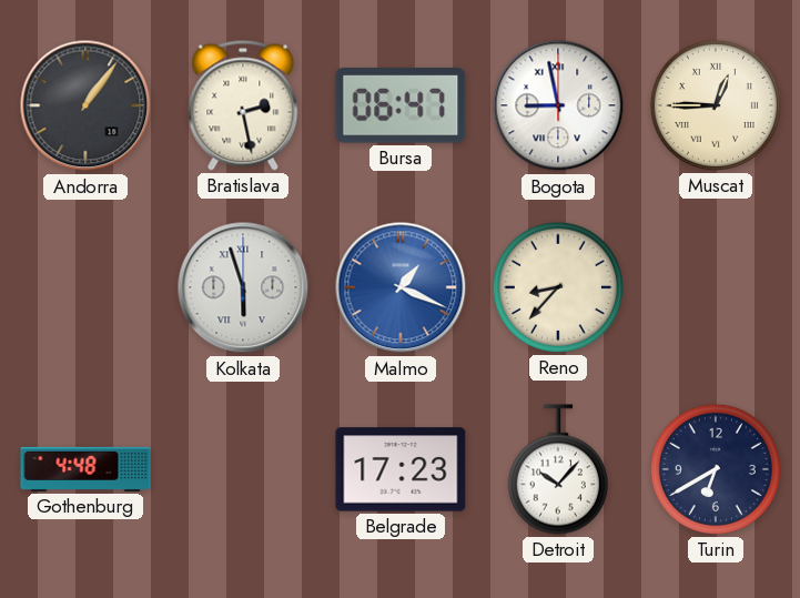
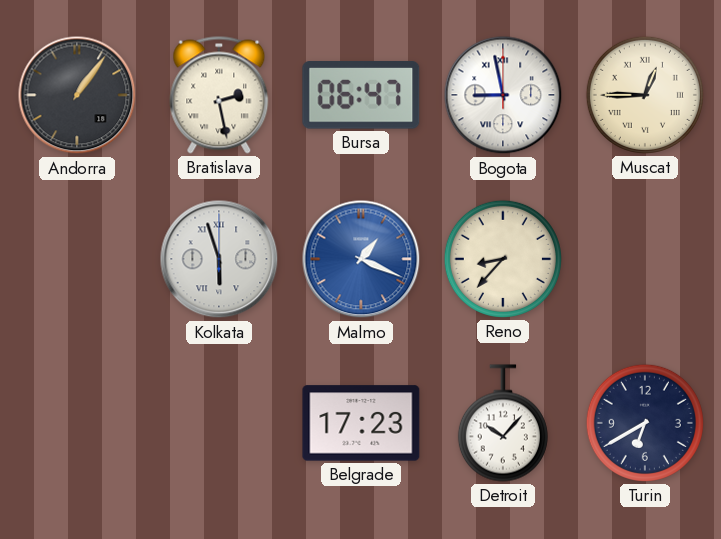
Gothenburg: 4:48 -> none (85, 469)
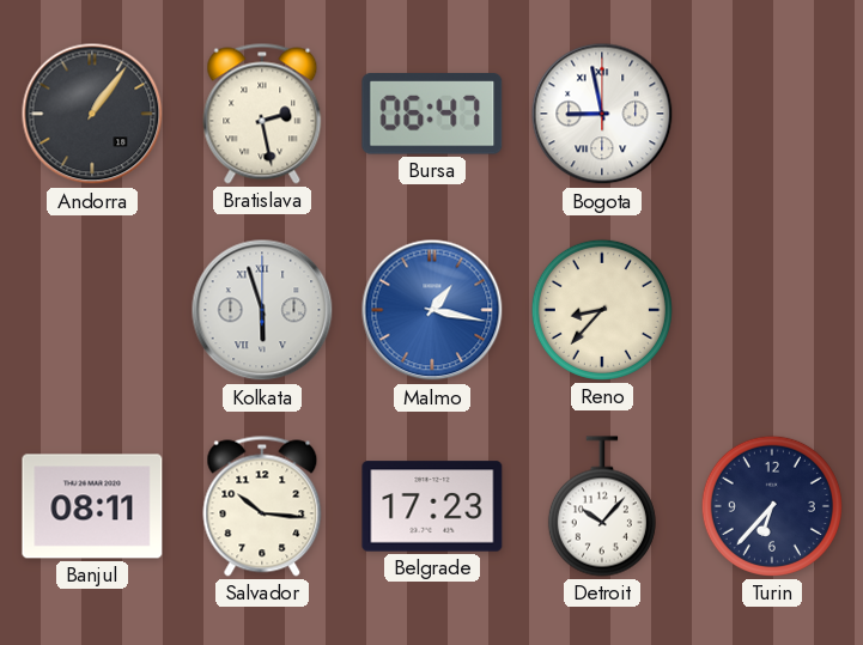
Muscat: 12:45 -> none (645, 95)
Malmo: 1:19 -> 1:17 (432, 310)
Banjul: none -> 08:11 (92, 506)
Salvador: none -> 10:16 (262, 506)
Turin: 6:40 -> 6:37 (772, 506)
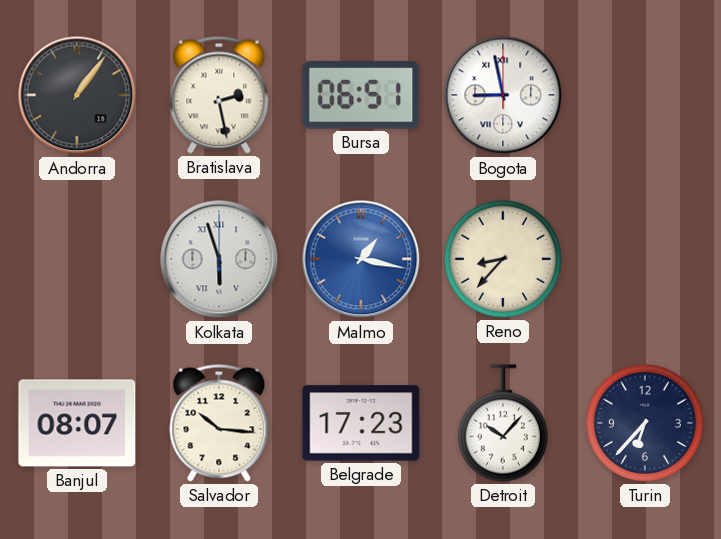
Bursa: 06:47 -> 06:51 (361, 96)
Banjul: 08:11 -> 08:07 (77, 423)
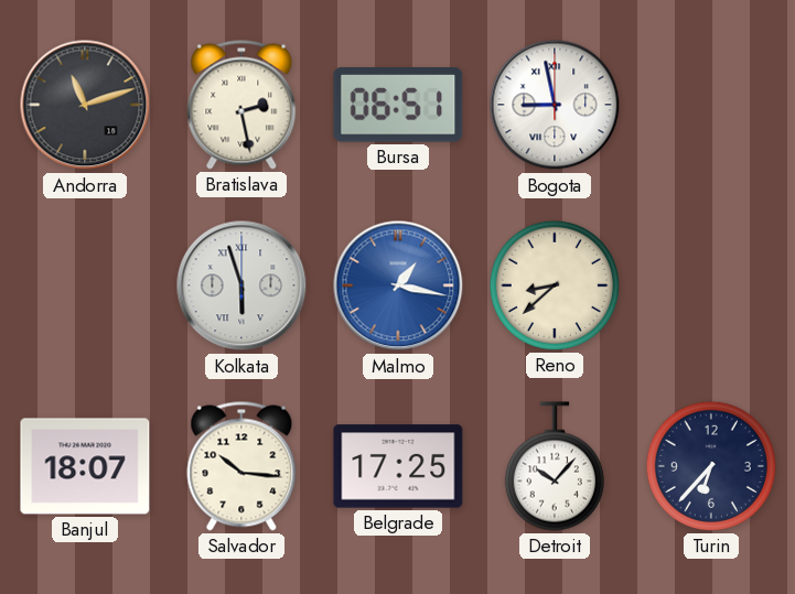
Andorra: 1:06 -> 11:12 (85, 105)
Reno: 8:37 -> 8:38 (555, 285)
Banjul: 08:07 -> 18:07 (85, 466)
Belgrade: 17:23 -> 17:25 (398, 466)
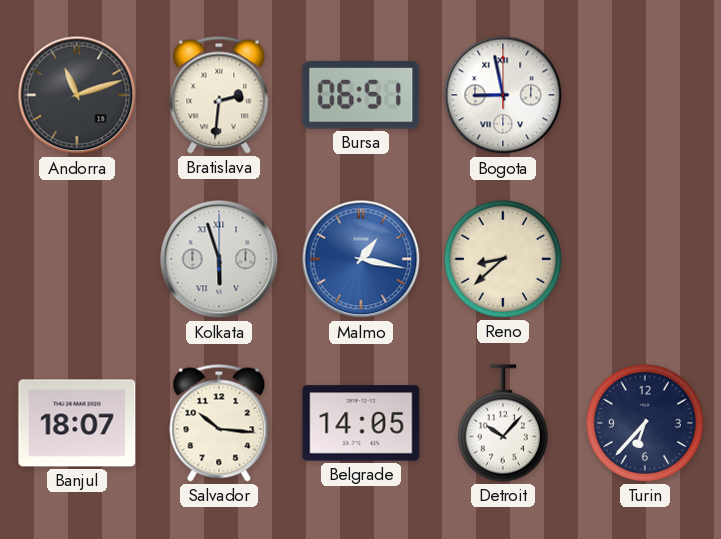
Bratislava: 2:28 -> 2:31 (219, 95)
Belgrade: 17:25 -> 14:05 (361, 423)
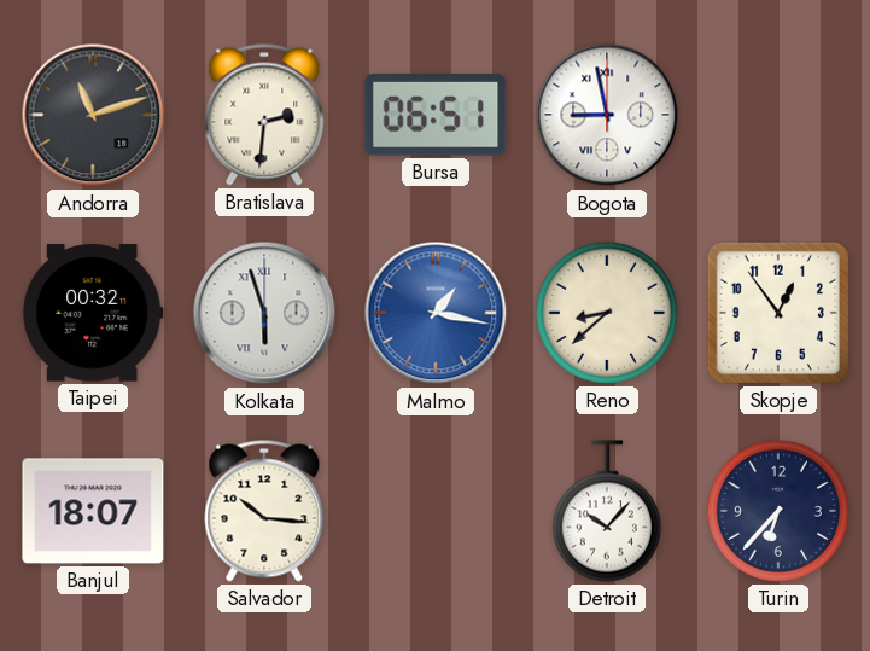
Taipei: none -> 00:32 (93, 313)
Skopje: none -> 12:54 (778, 313)
Belgrade: 14:05 -> none (361, 423)
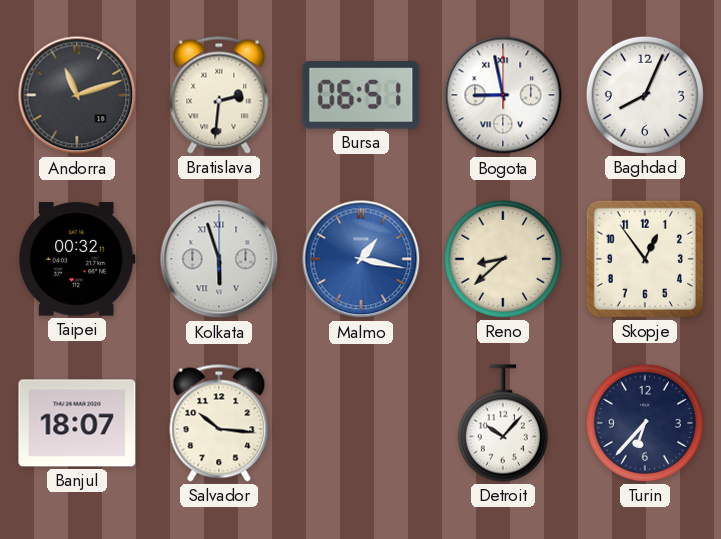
Baghdad: none -> 8:04 (645, 95)
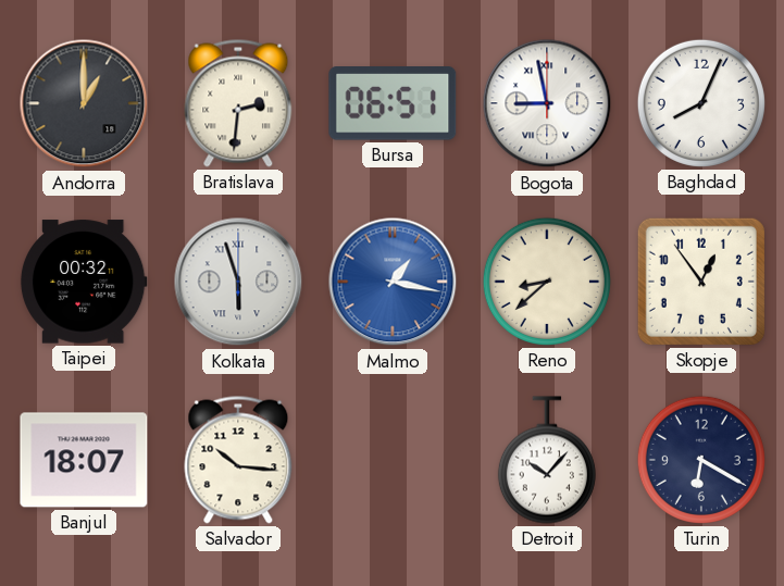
Andorra: 11:12 -> 1:00 (84, 103)
Turin: 6:37 -> 6:20 (701, 460)
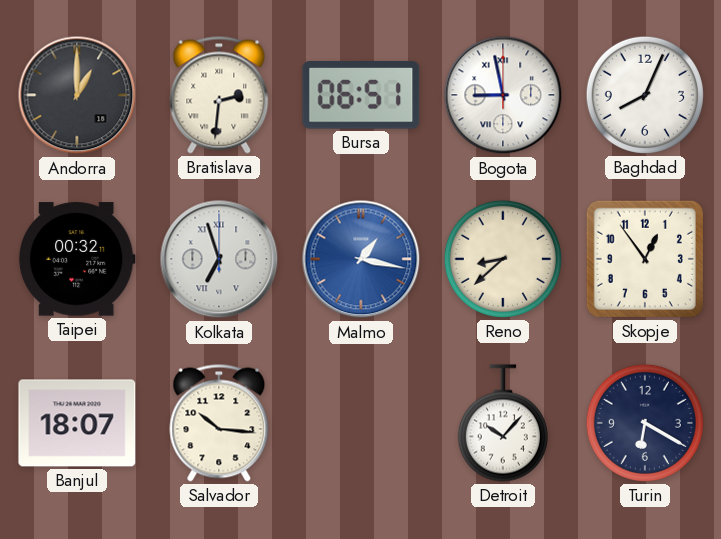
Kolkata: 5:57 -> 6:57 (219, 259)
